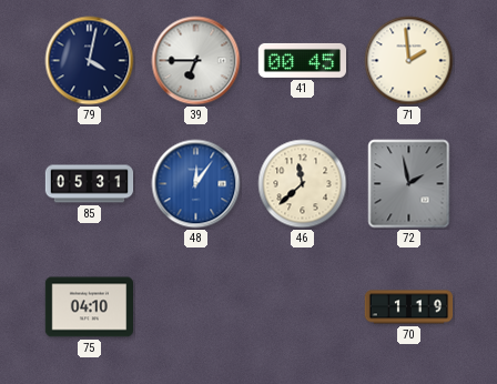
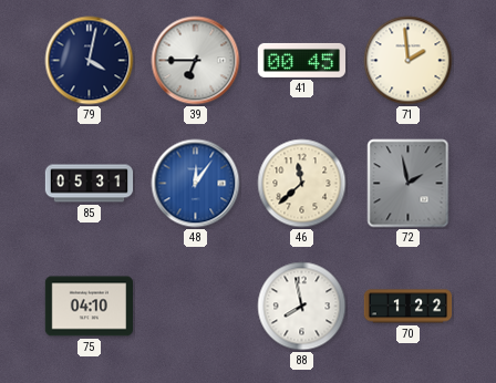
88: none -> 7:58 (302, 307)
70: 1:19 -> 1:22 (409, 307)
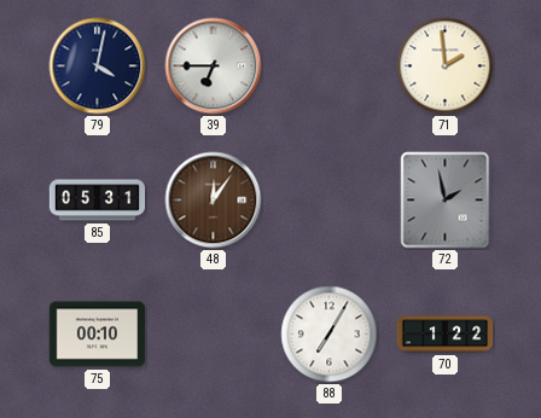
41: 00:45 -> none (302, 60)
48 dial: blue -> brown (214, 201)
46: 11:38 -> none (302, 184)
75: 04:10 -> 00:10 (97, 335)
88: 7:58 -> 7:05 (330, 335)
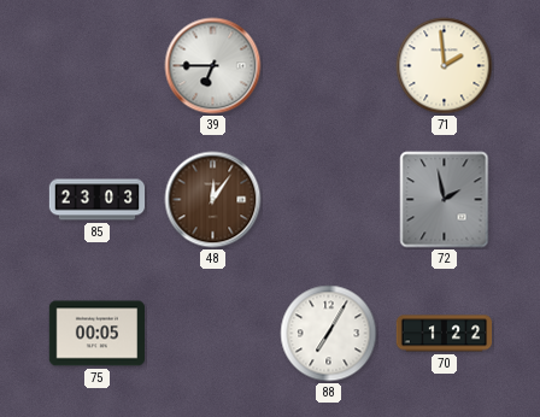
79: 4:02 -> none (98, 66)
85: 05:31 -> 23:03 (98, 200)
75: 00:10 -> 00:05 (96, 334)
